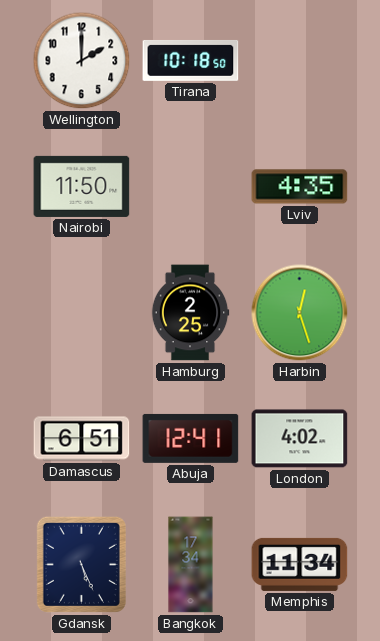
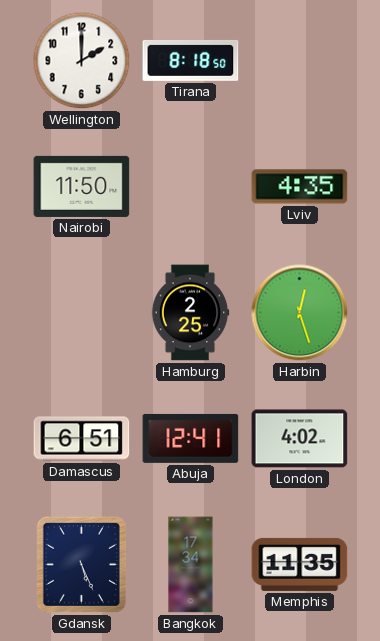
Tirana: 10:18 -> 8:18 (191, 60)
Memphis: 11:34 -> 11:35 (300, 564)
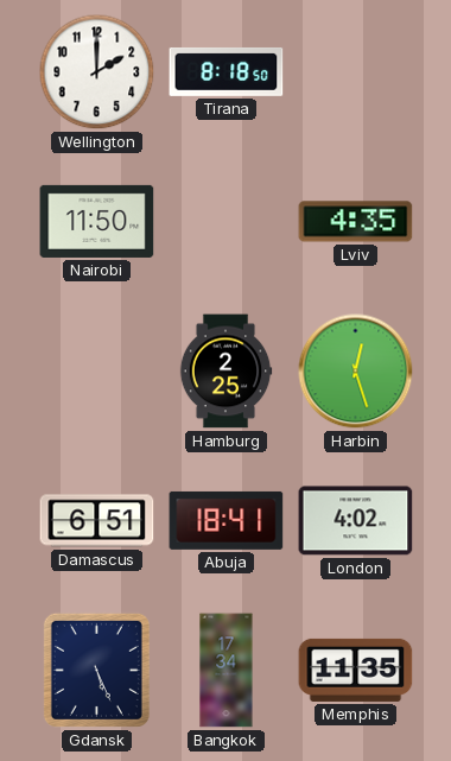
Abuja: 12:41 -> 18:41 (227, 520)
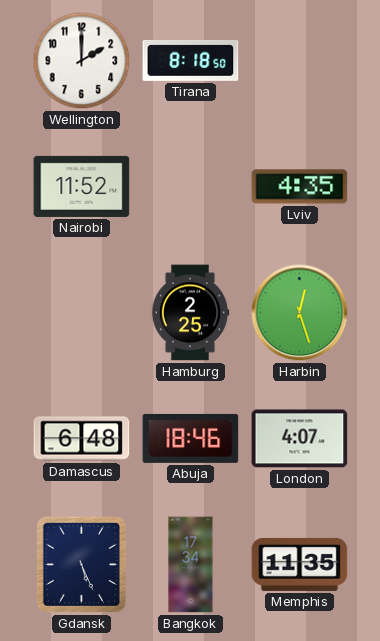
Nairobi: 11:50 -> 11:52 (82, 186)
Damascus: 6:51 -> 6:48 (82, 439)
Abuja: 18:41 -> 18:46 (191, 438)
London: 4:02 -> 4:07 (300, 439)
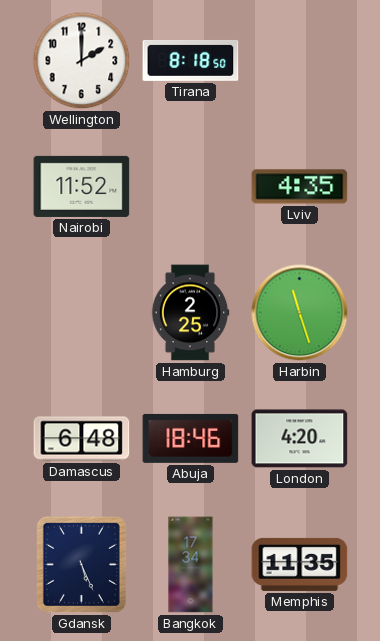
Harbin: 12:27 -> 11:27 (300, 313)
London: 4:07 -> 4:20 (300, 439)
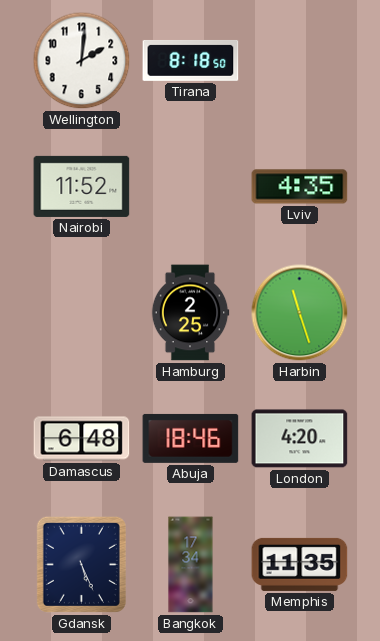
Wellington: 2:00 -> 2:01 (82, 61)
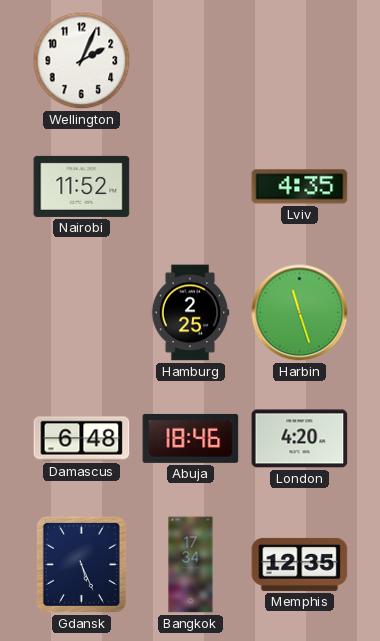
Wellington: 2:01 -> 2:04 (82, 61)
Tirana: 8:18 -> none (191, 60)
Memphis: 11:35 -> 12:35 (300, 564)
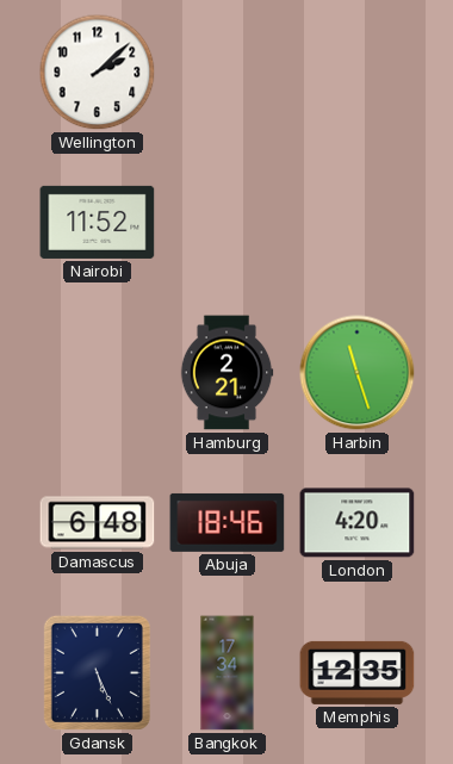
Wellington: 2:04 -> 2:08 (98, 73)
Lviv: 4:35 -> none (300, 187)
Hamburg: 2:25 -> 2:21 (226, 373)
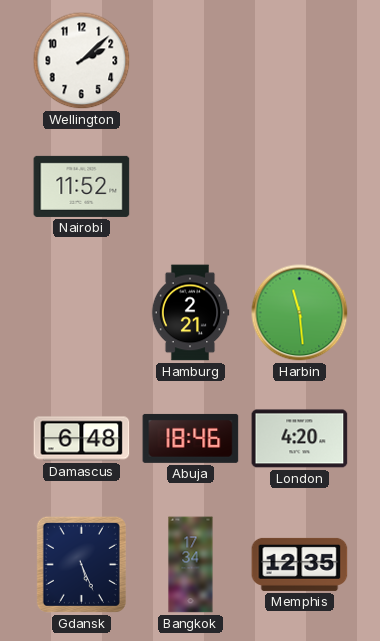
Harbin: 11:27 -> 11:29 (300, 313)
